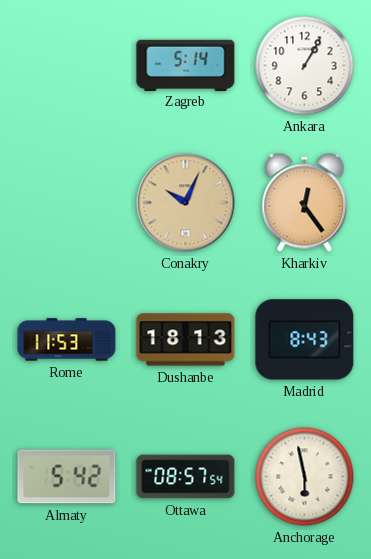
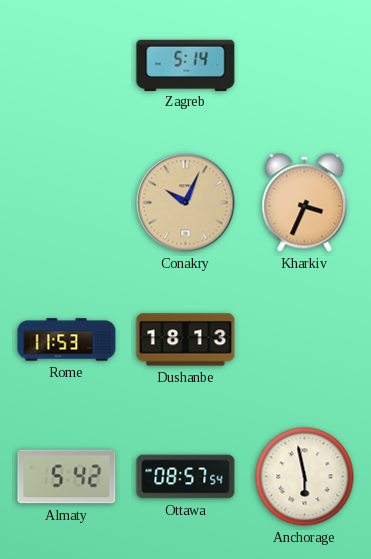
Ankara: 1:05 -> none (305, 66)
Kharkiv: 12:24 -> 3:34 (305, 203)
Madrid: 8:43 -> none (305, 340)
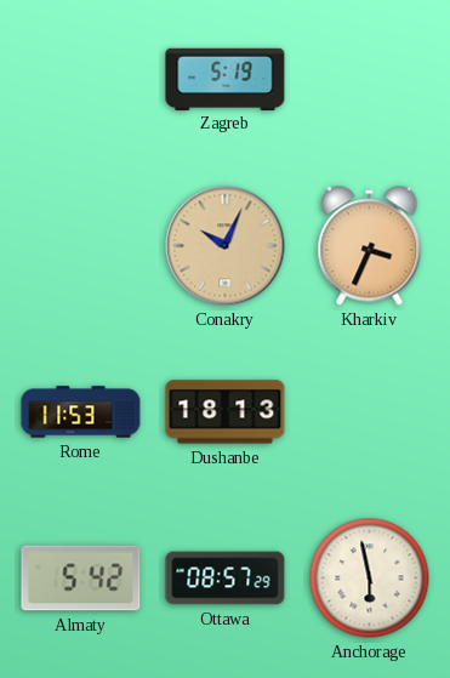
Zagreb: 5:14 -> 5:19 (226, 79)
Ottawa: 08:57:54 -> 08:57:29 (226, 579)
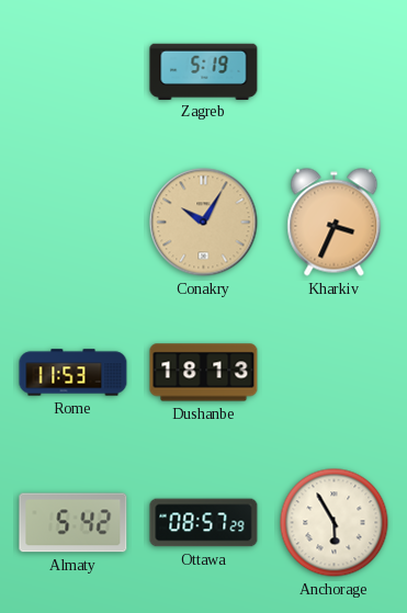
Conakry: 10:04 -> 10:05 (204, 223)
Anchorage: 5:58 -> 5:55 (335, 523)
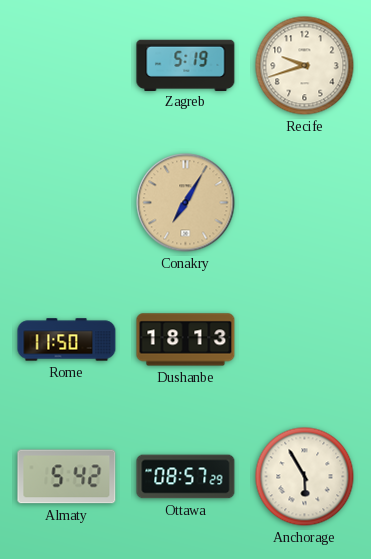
Recife: none -> 9:42 (305, 66)
Conakry: 10:05 -> 7:05 (186, 203)
Kharkiv: 3:34 -> none (335, 223)
Rome: 11:53 -> 11:50 (67, 340)
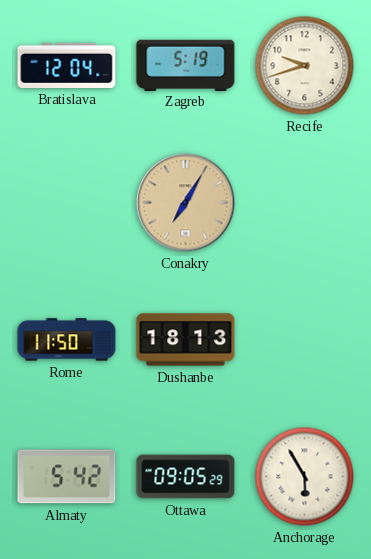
Bratislava: none -> 12:04 (67, 65)
Ottawa: 08:57 -> 09:05 (186, 477)
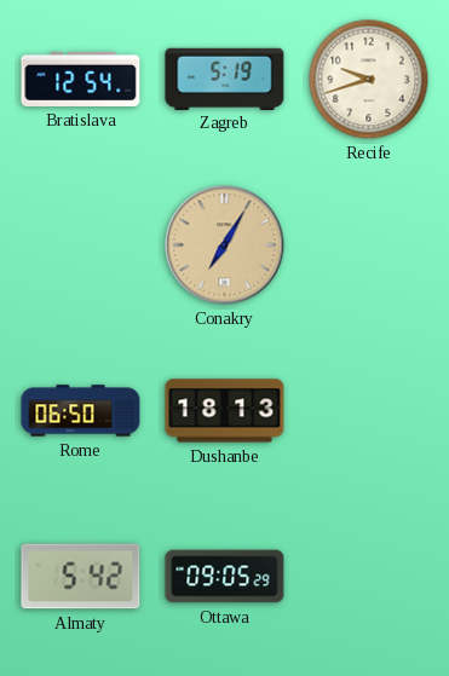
Bratislava: 12:04 -> 12:54 (81, 79)
Rome: 11:50 -> 06:50 (81, 411)
Anchorage: 5:55 -> none (305, 477)
